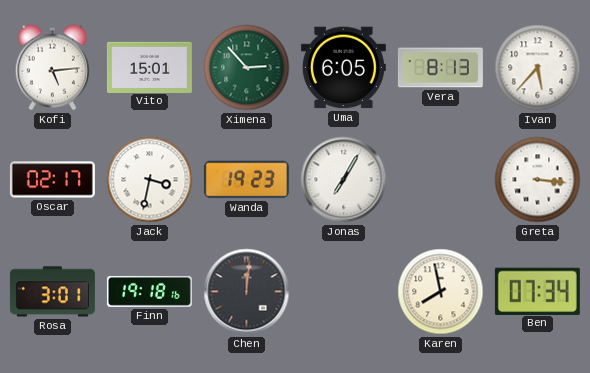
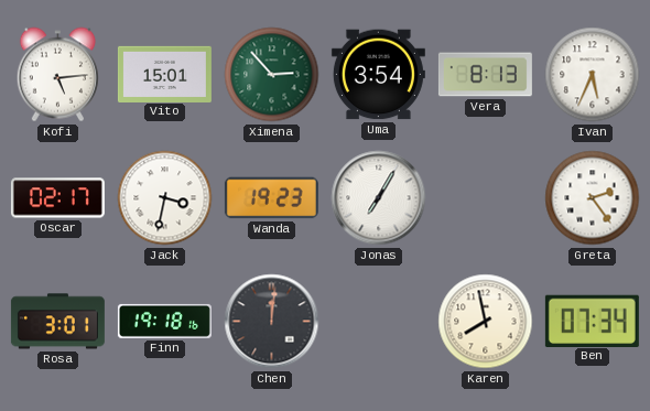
Uma: 6:05 -> 3:54 (378, 75)
Ivan: 5:37 -> 5:34 (593, 75)
Greta: 3:16 -> 2:24 (593, 198)
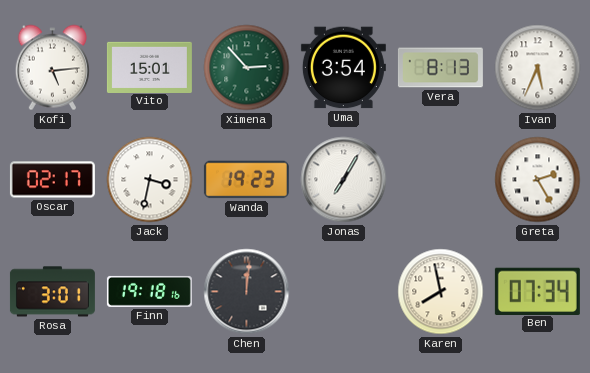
Greta: 2:24 -> 2:25 (538, 180)
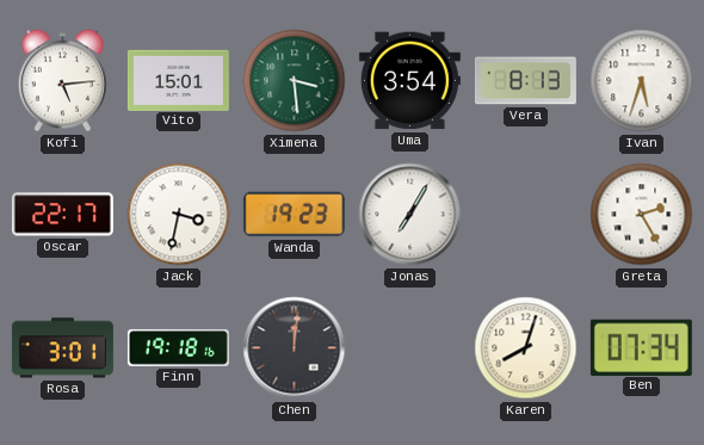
Ximena: 2:53 -> 3:29 (295, 81)
Ivan: 5:34 -> 5:33 (642, 81)
Oscar: 02:17 -> 22:17 (62, 215)
Karen: 7:58 -> 8:03 (526, 348)
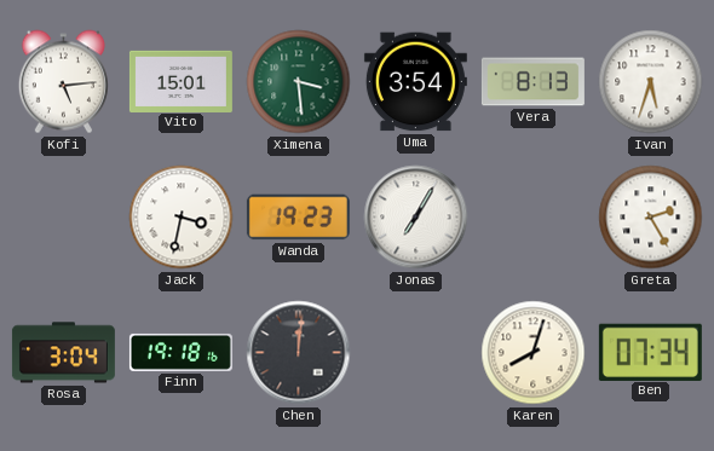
Oscar: 22:17 -> none (62, 215)
Rosa: 3:01 -> 3:04 (63, 353)
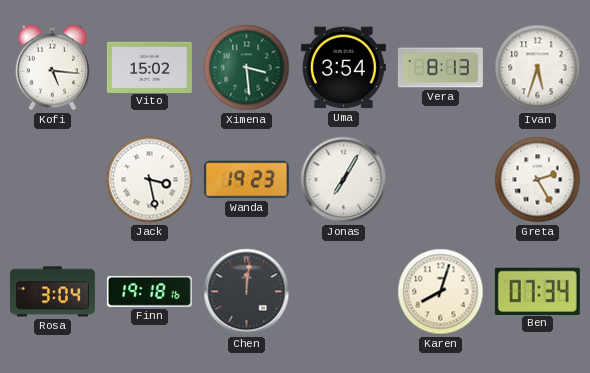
Kofi: 5:14 -> 5:16 (52, 68)
Vito: 15:01 -> 15:02 (149, 67)
Jack: 3:32 -> 3:28 (150, 180)
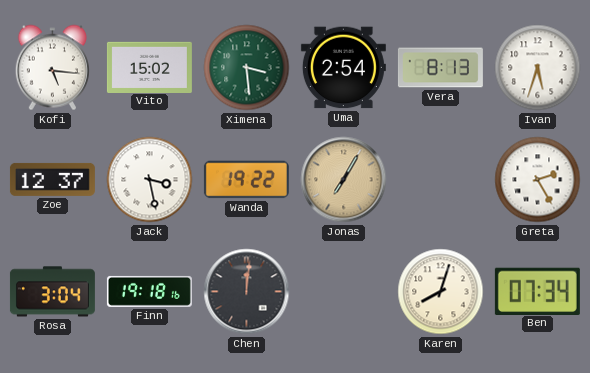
Uma: 3:54 -> 2:54 (343, 68)
Zoe: none -> 12:37 (52, 179)
Wanda: 19:23 -> 19:22 (246, 180)
Jonas dial: white -> champagne (344, 180)
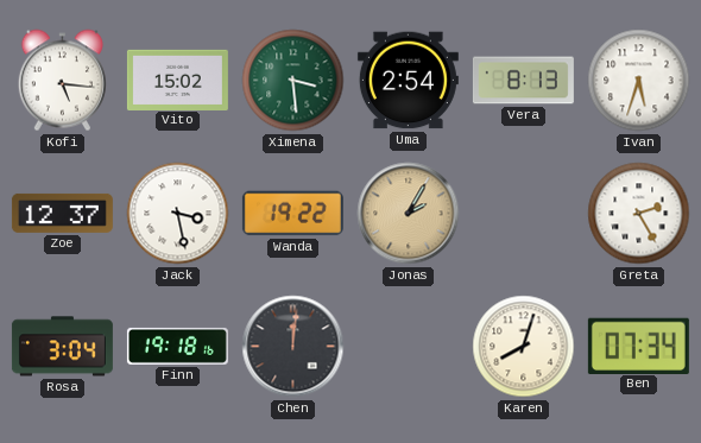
Jonas: 7:05 -> 2:05 (409, 214)
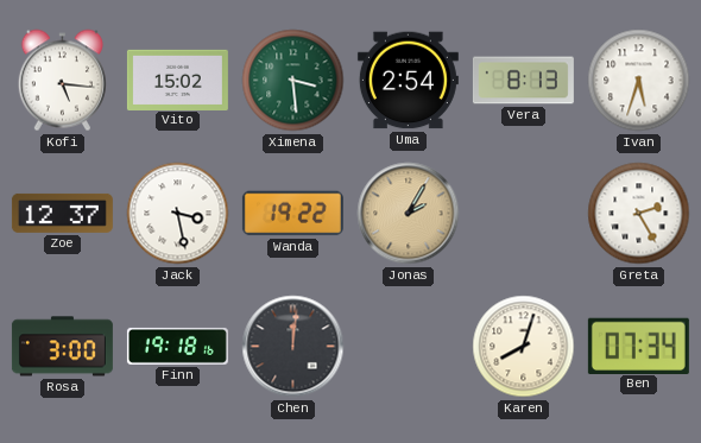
Rosa: 3:04 -> 3:00 (62, 347)
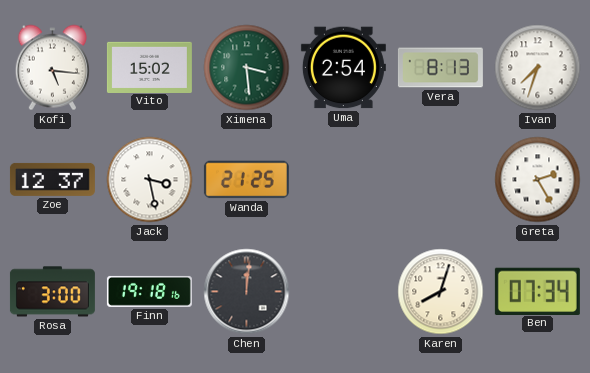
Ivan: 5:33 -> 7:33 (538, 68)
Wanda: 19:22 -> 21:25 (246, 180)
Jonas: 2:05 -> none (409, 214)
